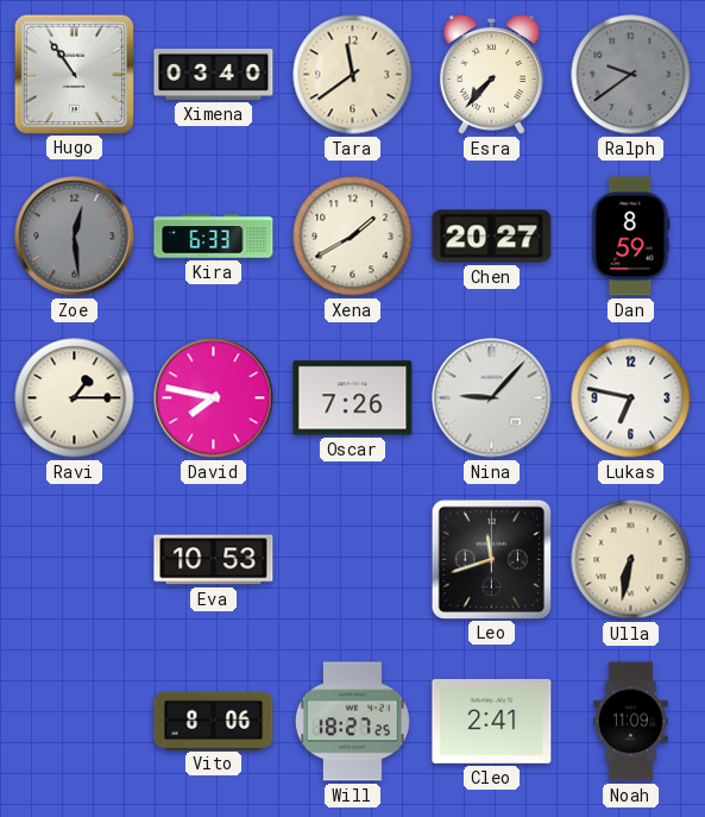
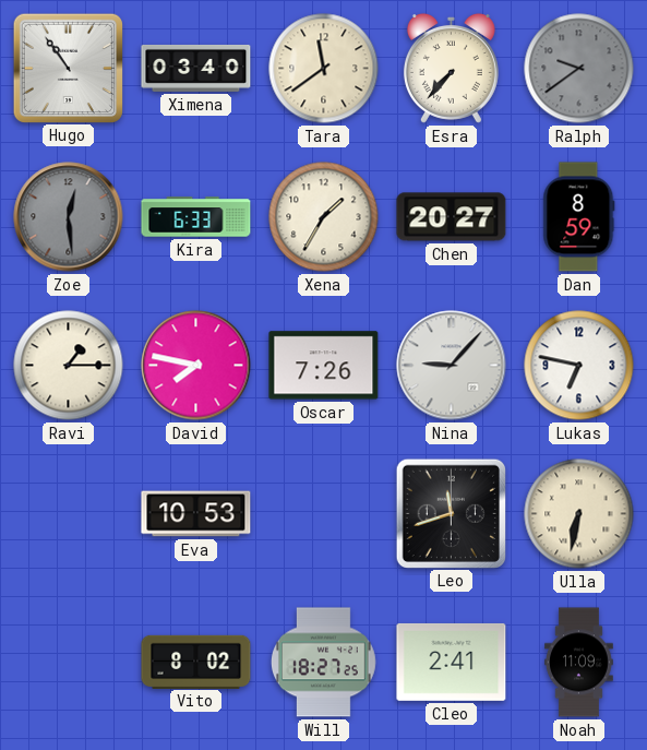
Xena: 1:40 -> 1:35 (324, 217)
Vito: 8:06 -> 8:02 (196, 662)
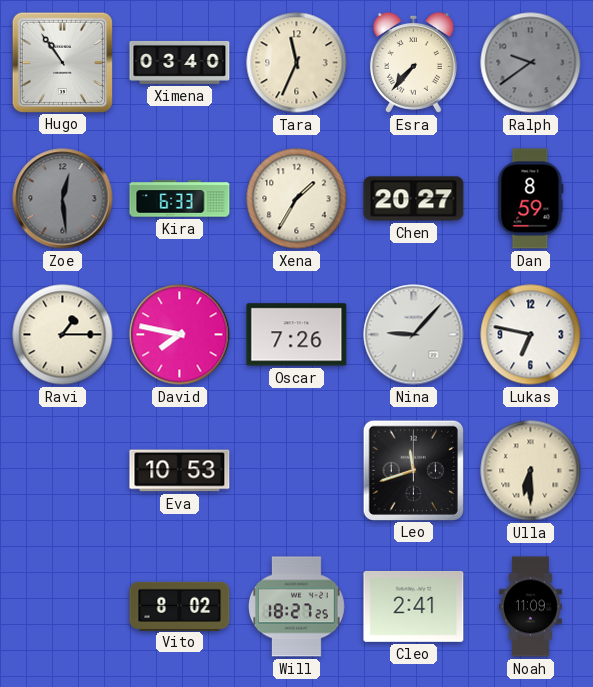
Tara: 11:39 -> 11:34 (297, 63)
Ulla: 6:32 -> 6:30 (531, 471)
